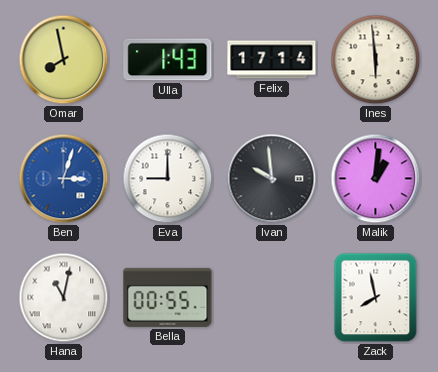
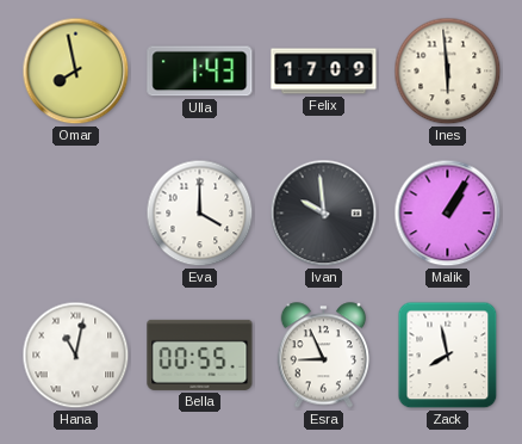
Felix: 17:14 -> 17:09 (324, 72)
Ben: 3:03 -> none (64, 179)
Eva: 9:00 -> 4:00 (200, 214)
Malik: 1:01 -> 1:05 (448, 214)
Esra: none -> 8:56 (324, 356)
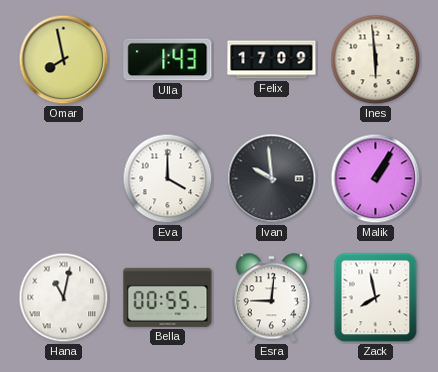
Esra: 8:56 -> 9:01 (272, 298)
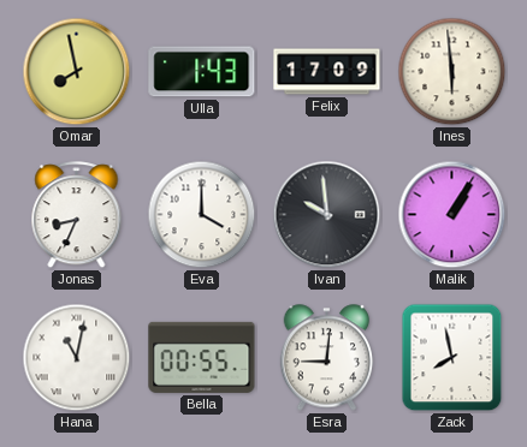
Jonas: none -> 8:34 (77, 215)
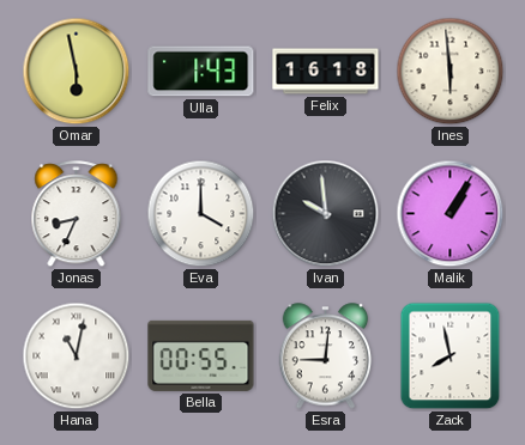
Omar: 7:58 -> 5:58 (77, 72)
Felix: 17:09 -> 16:18 (326, 72)
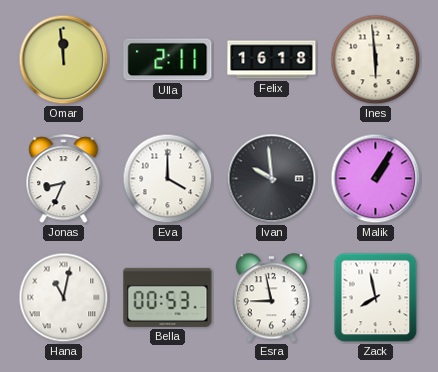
Omar: 5:58 -> 11:59 (64, 60)
Ulla: 1:43 -> 2:11 (168, 60)
Bella: 00:55 -> 00:53 (168, 297)
Esra: 9:01 -> 8:58 (272, 298)
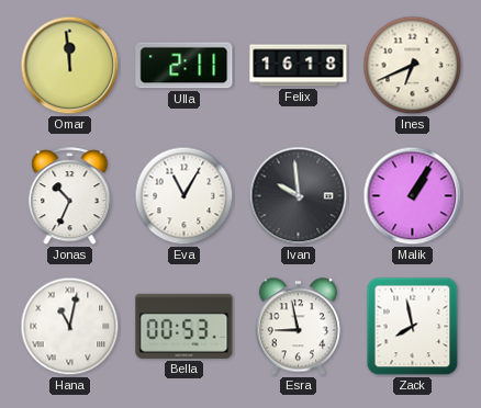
Ines: 5:59 -> 6:41 (413, 66)
Jonas: 8:34 -> 10:34 (70, 196)
Eva: 4:00 -> 11:05 (184, 196)
